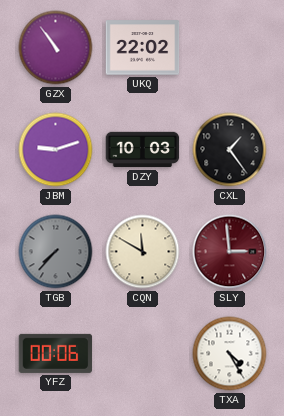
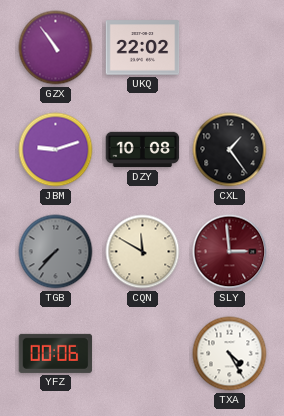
DZY: 10:03 -> 10:08 (143, 150)
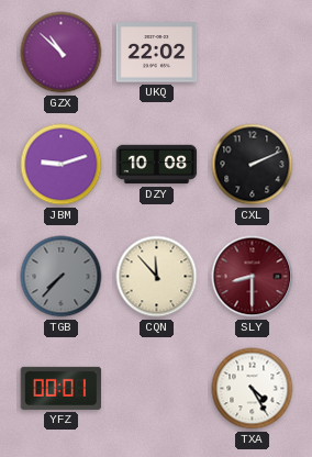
GZX: 10:54 -> 10:52 (62, 53)
CXL: 1:24 -> 2:11 (253, 165)
CQN: 11:50 -> 11:53 (157, 277)
SLY: 2:59 -> 8:30 (253, 277)
YFZ: 00:06 -> 00:01 (62, 388)
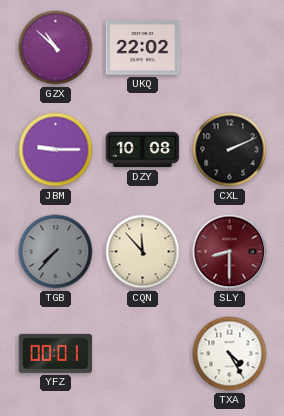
JBM: 9:12 -> 9:15 (56, 150)
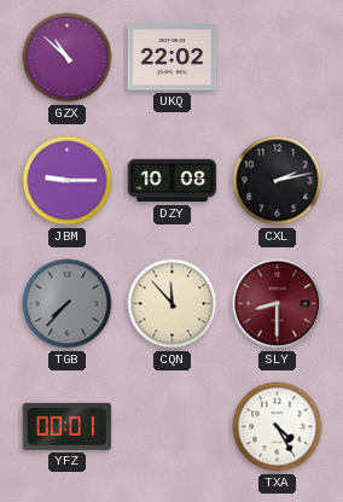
CXL: 2:11 -> 2:13 (278, 181)
